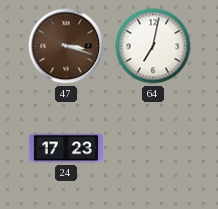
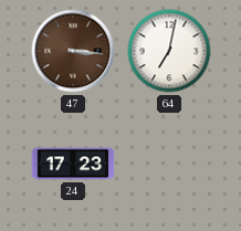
47: 3:18 -> 3:16 (73, 51)
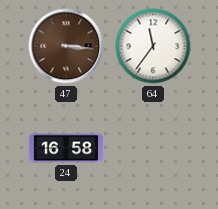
64: 7:02 -> 11:36 (153, 46)
24: 17:23 -> 16:58 (66, 148)
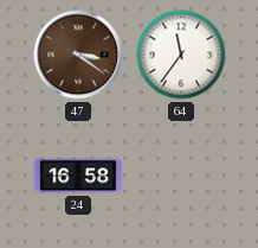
47: 3:16 -> 3:21 (78, 55)
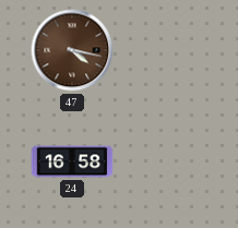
47: 3:21 -> 4:17 (72, 50)
64: 11:36 -> none (181, 55)
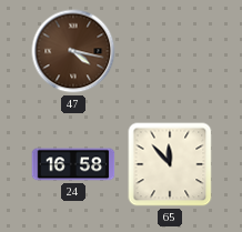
65: none -> 11:53 (170, 164)
